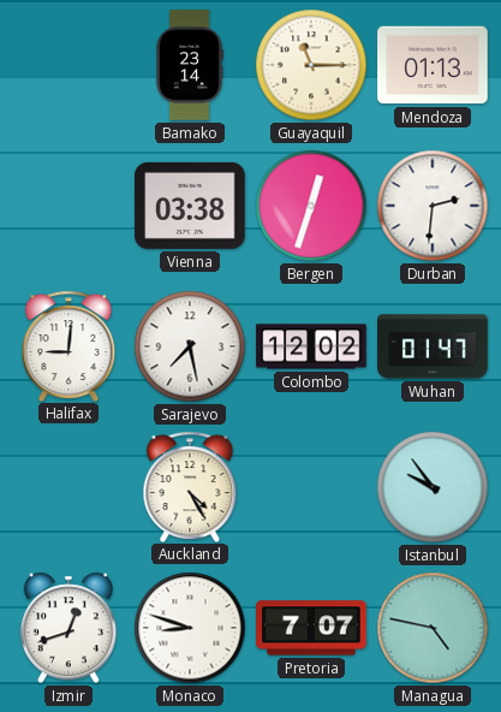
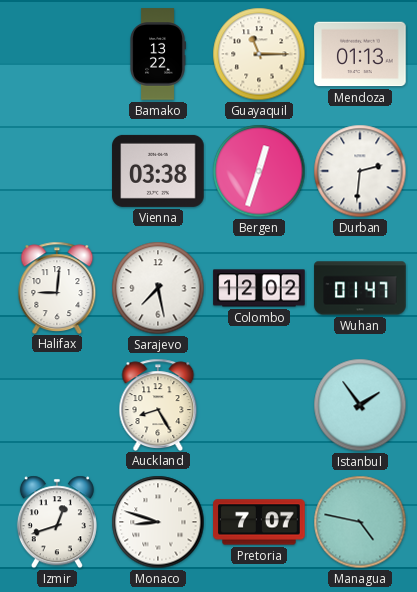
Bamako: 23:14 -> 13:22 (158, 54)
Auckland: 4:25 -> 8:25 (158, 404)
Istanbul: 9:54 -> 1:54 (360, 405)
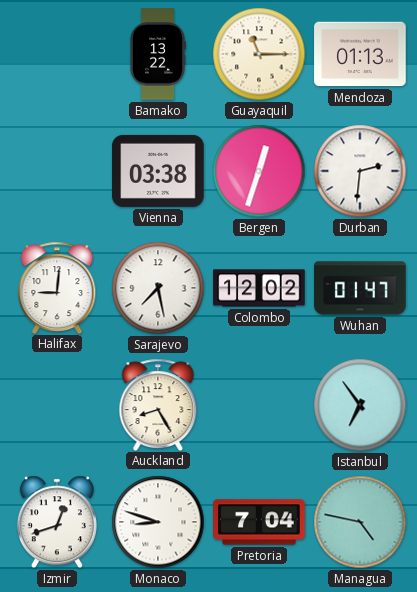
Istanbul: 1:54 -> 6:54 (360, 405)
Pretoria: 7:07 -> 7:04 (259, 522)
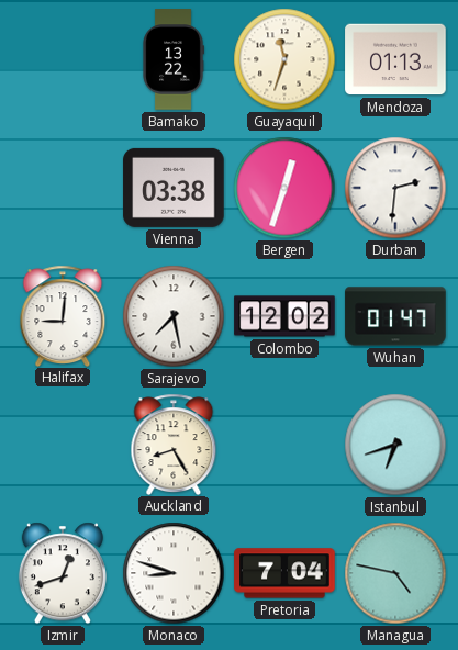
Guayaquil: 11:15 -> 11:33 (284, 59)
Istanbul: 6:54 -> 6:42 (395, 445)
